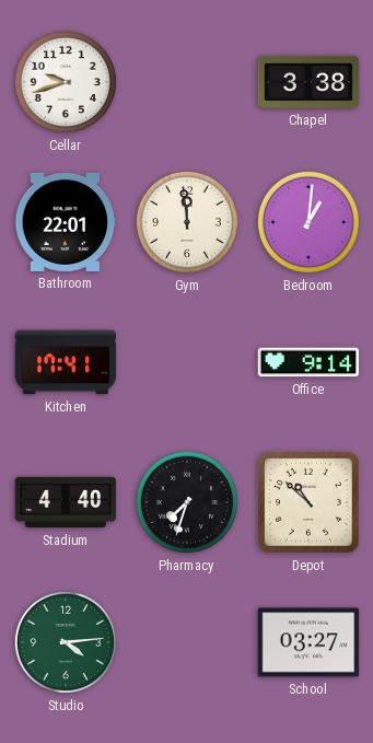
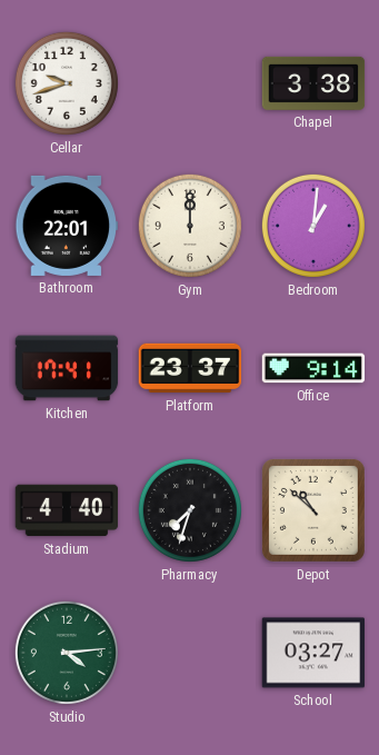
Gym: 11:59 -> 12:00 (190, 226)
Platform: none -> 23:37 (190, 368)
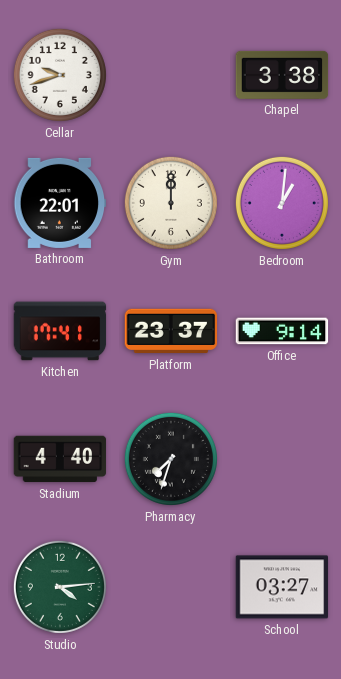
Depot: 10:52 -> none (313, 510)
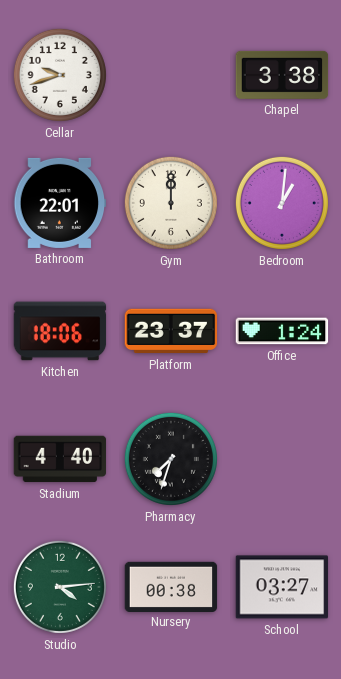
Kitchen: 17:41 -> 18:06 (60, 331)
Office: 9:14 -> 1:24 (282, 331)
Nursery: none -> 00:38 (171, 586)
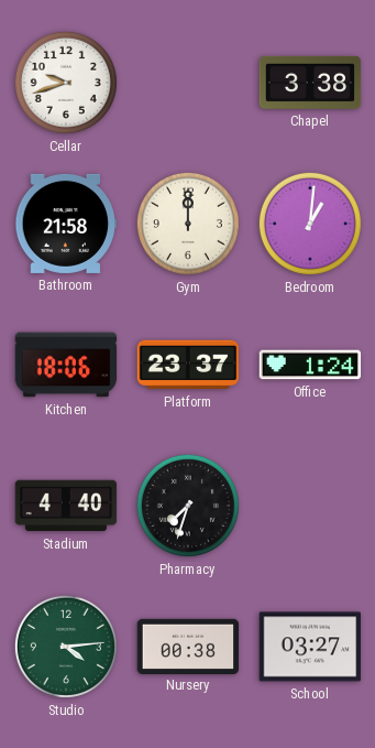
Bathroom: 22:01 -> 21:58 (66, 224)
